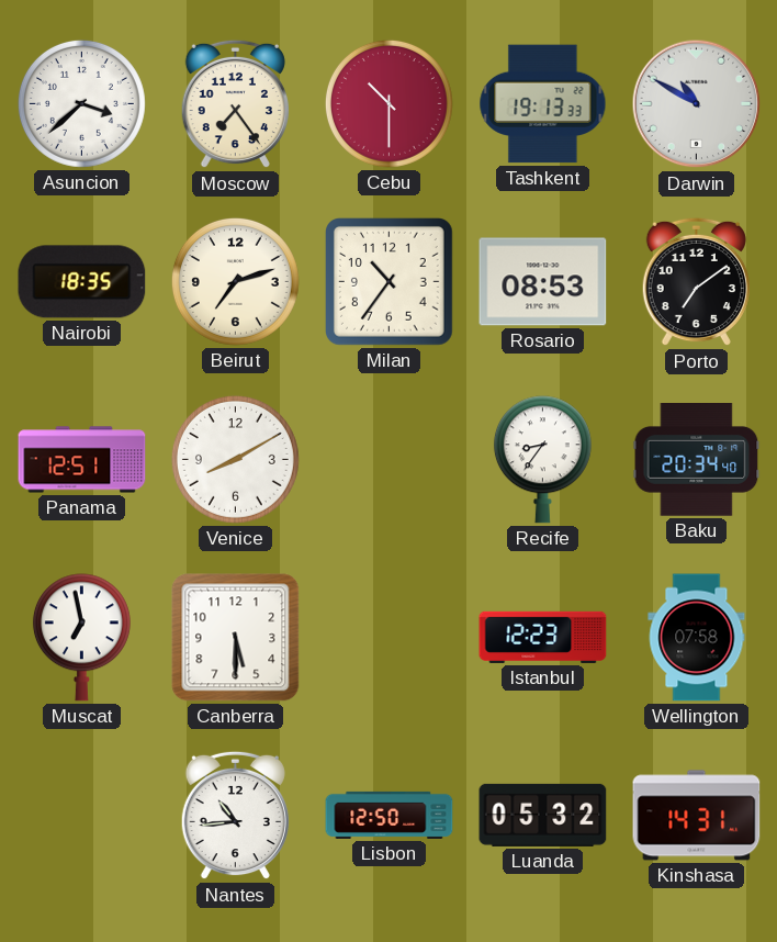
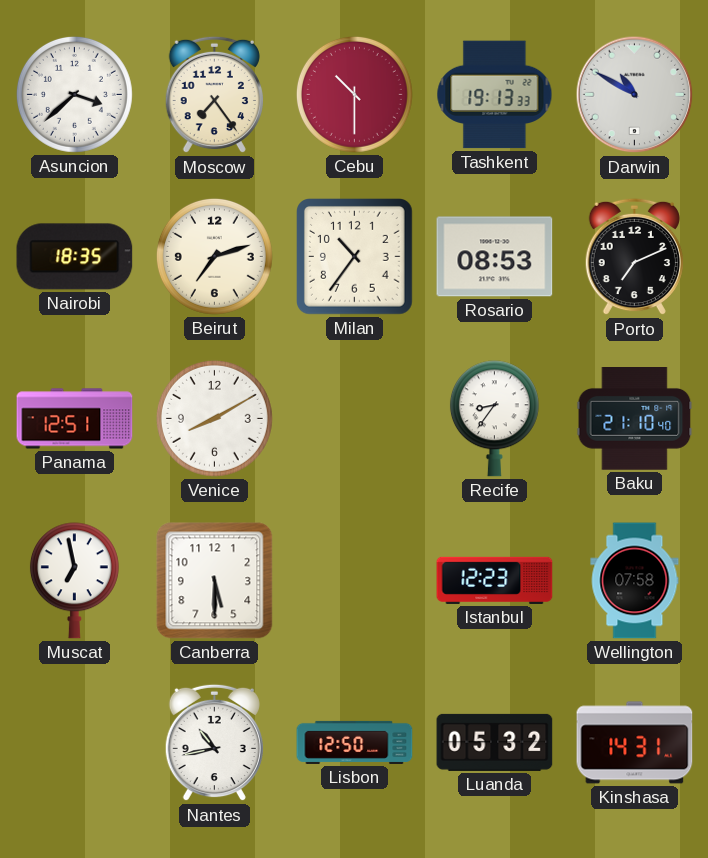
Porto: 7:09 -> 7:11 (634, 257)
Baku: 20:34 -> 21:10 (635, 419)
Nantes: 10:44 -> 10:43 (214, 743)
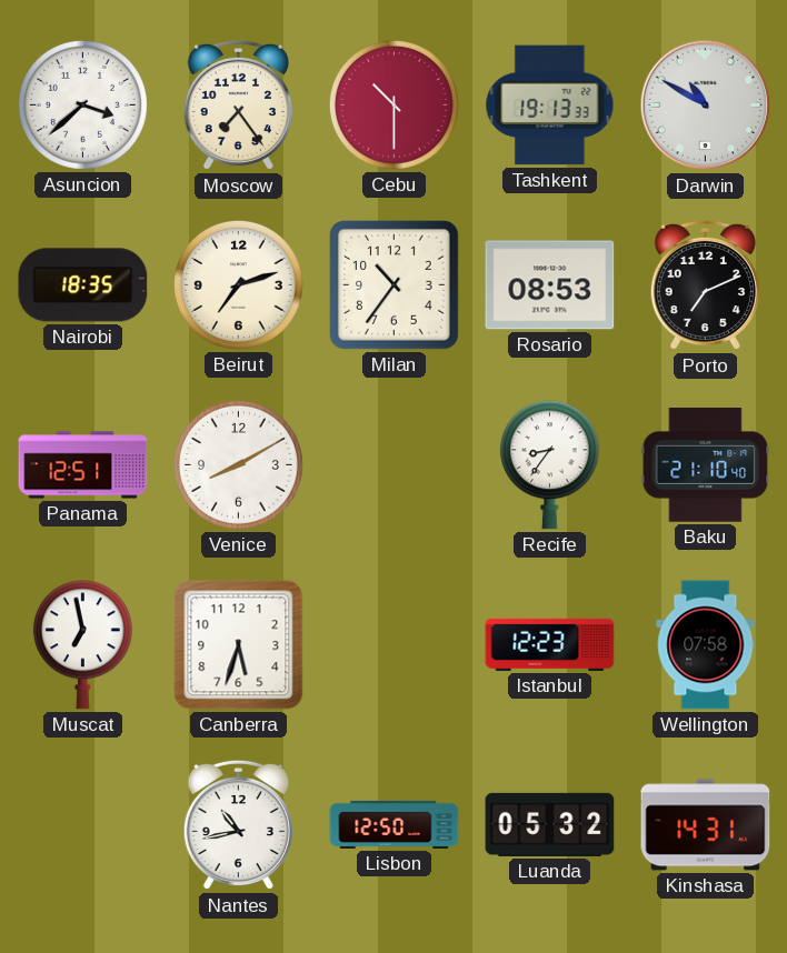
Canberra: 5:30 -> 5:33 (239, 645)
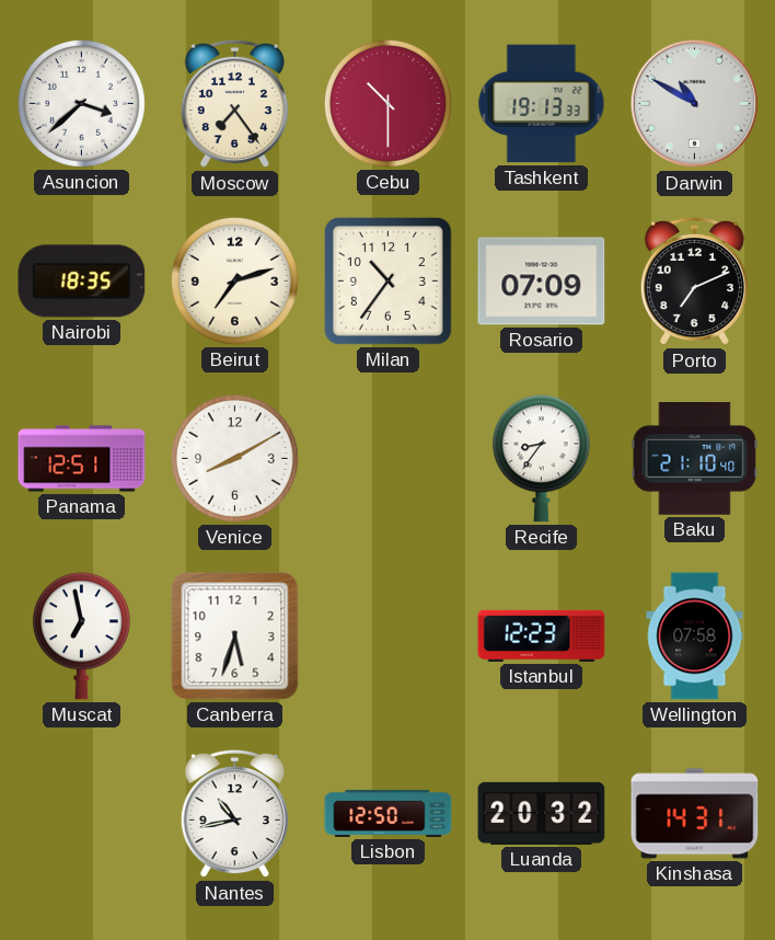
Rosario: 08:53 -> 07:09 (542, 282)
Luanda: 05:32 -> 20:32 (542, 813)
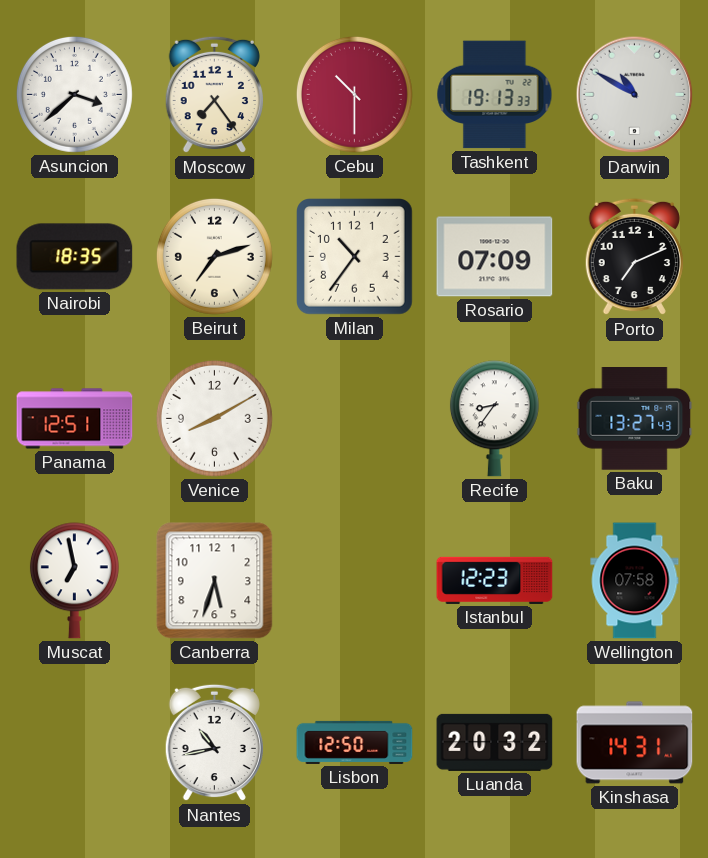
Baku: 21:10 -> 13:27 (635, 419)
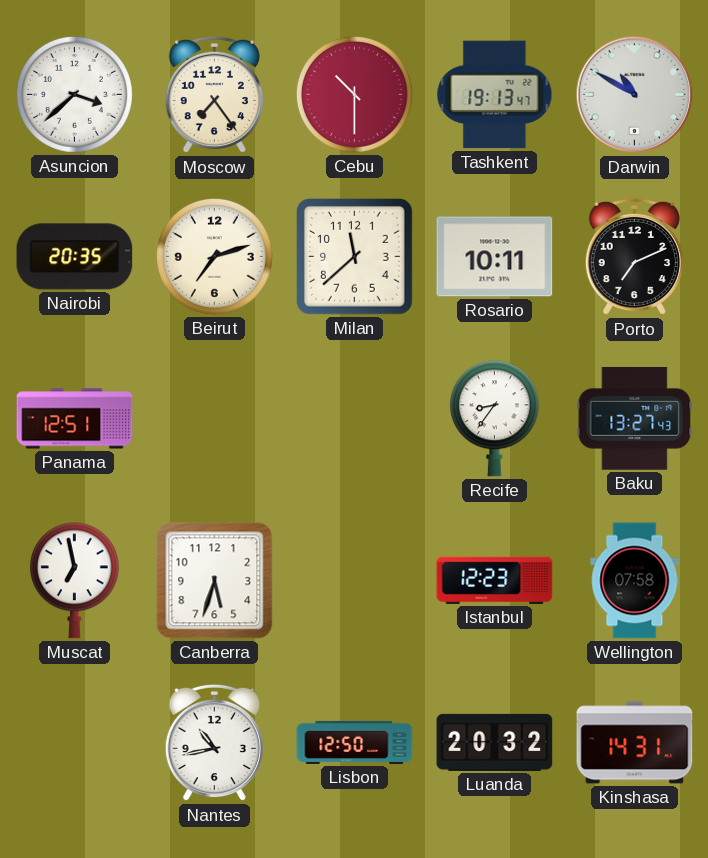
Tashkent: 19:13:33 -> 19:13:47 (495, 95)
Nairobi: 18:35 -> 20:35 (75, 257)
Milan: 10:36 -> 11:38 (355, 257)
Rosario: 07:09 -> 10:11 (495, 257)
Venice: 8:10 -> none (214, 418)
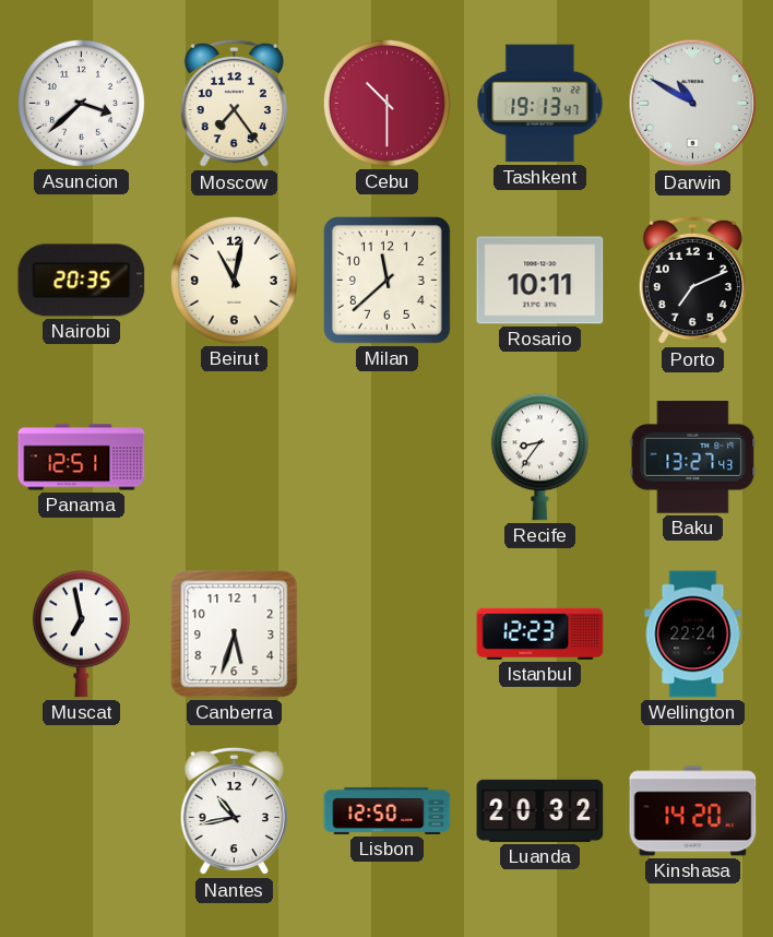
Beirut: 7:12 -> 11:02 (234, 280)
Wellington: 07:58 -> 22:24 (693, 634)
Kinshasa: 14:31 -> 14:20 (693, 811)
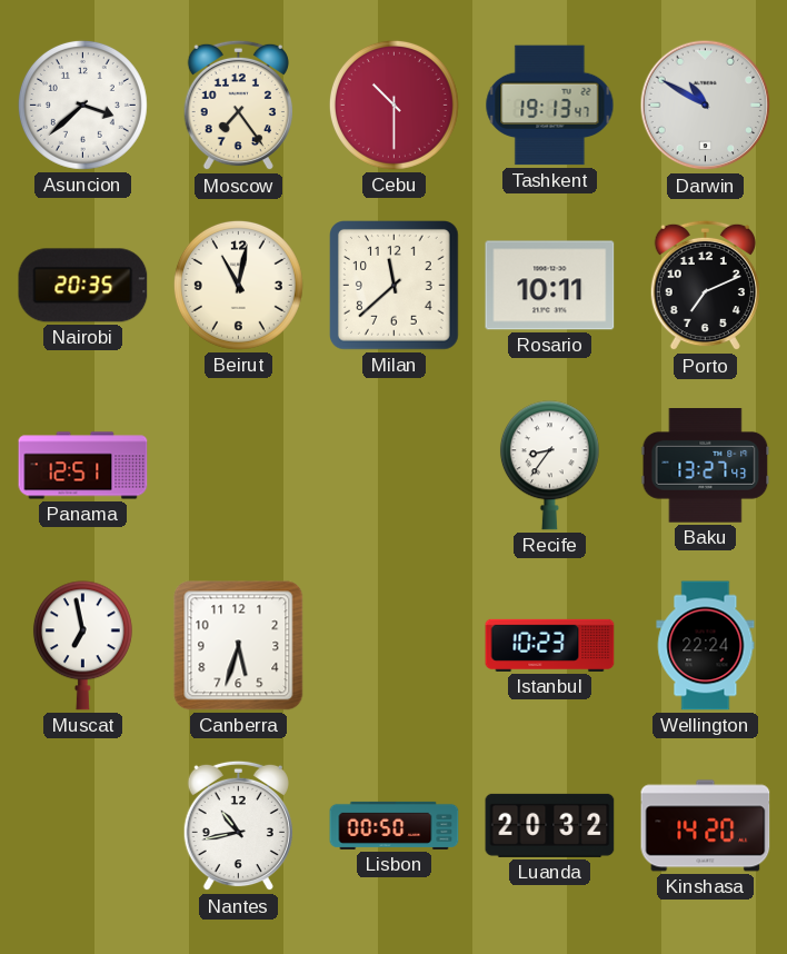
Istanbul: 12:23 -> 10:23 (550, 645)
Lisbon: 12:50 -> 00:50 (395, 825)
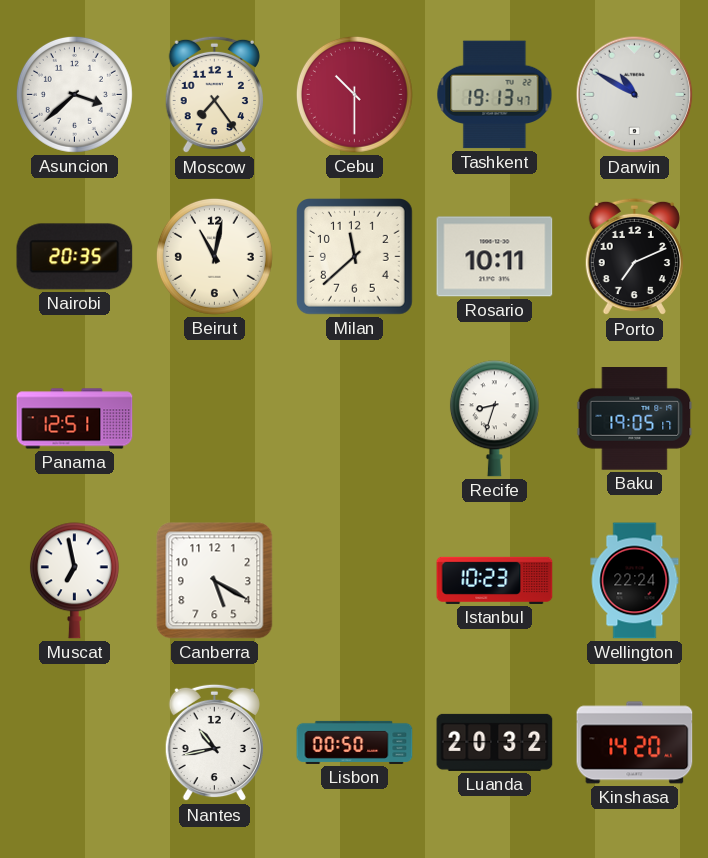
Recife: 8:36 -> 8:33 (494, 419)
Baku: 13:27 -> 19:05 (635, 419)
Canberra: 5:33 -> 5:20 (215, 581)
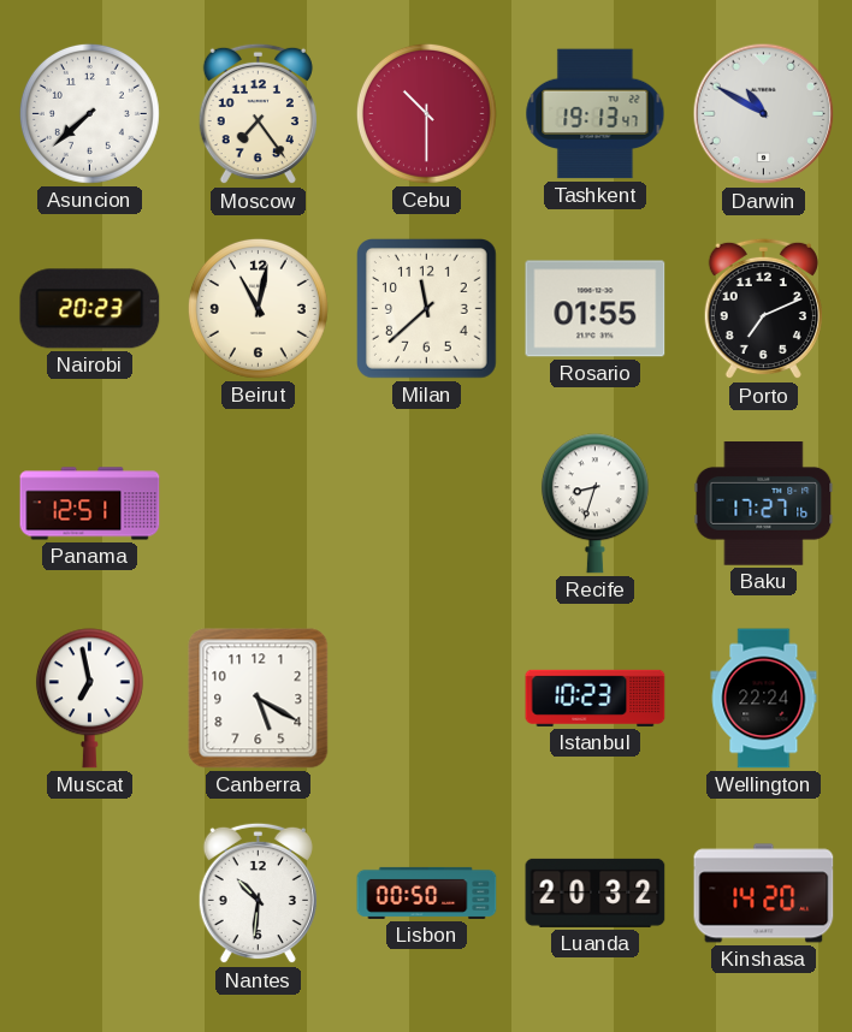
Asuncion: 3:38 -> 7:38 (89, 113)
Nairobi: 20:35 -> 20:23 (90, 309)
Rosario: 10:11 -> 01:55 (596, 309)
Baku: 19:05 -> 17:27 (764, 504)
Nantes: 10:43 -> 10:31 (258, 894)
